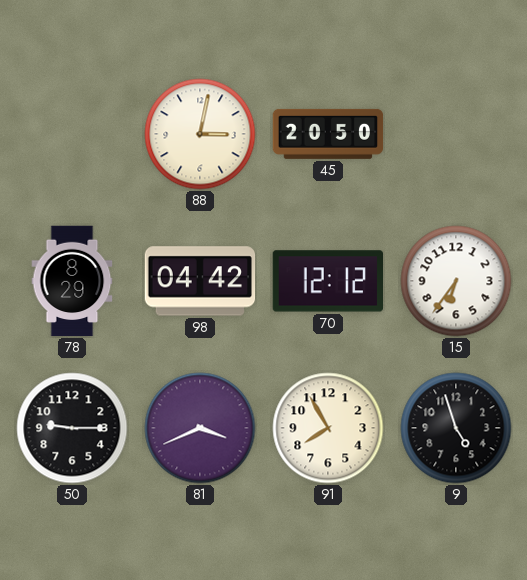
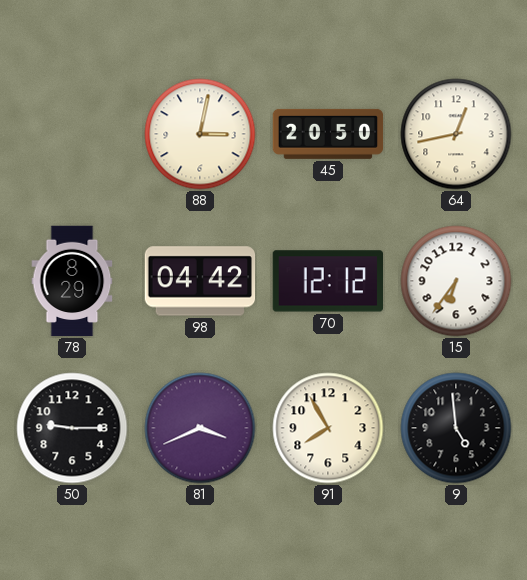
64: none -> 12:43 (456, 134)
9: 4:57 -> 4:59 (456, 428)
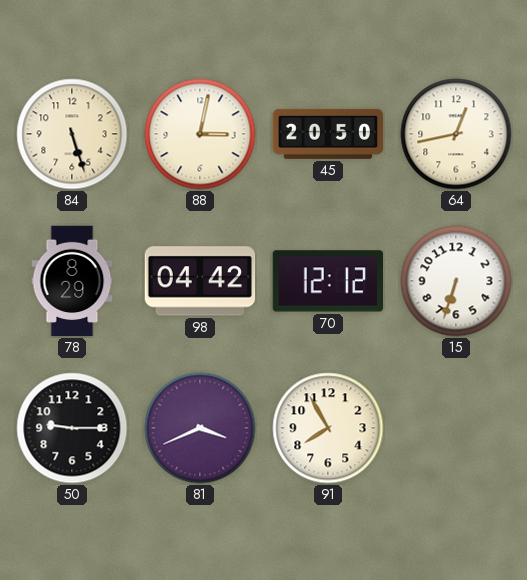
84: none -> 5:27 (72, 134)
15: 6:36 -> 6:33 (456, 281)
9: 4:59 -> none (456, 428)
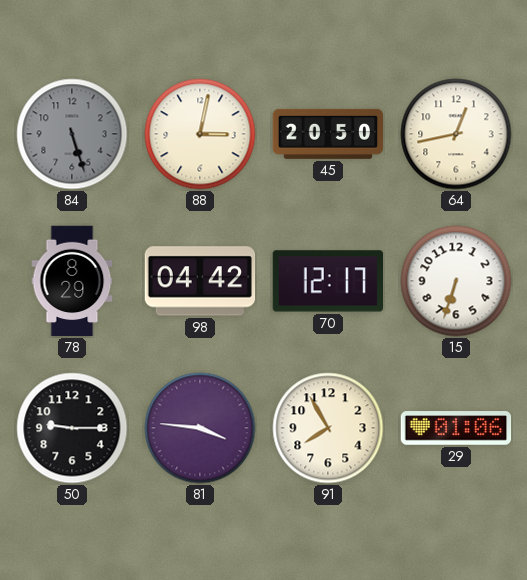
84 dial: cream -> grey (72, 134)
70: 12:12 -> 12:17 (327, 281)
81: 3:41 -> 3:46 (200, 428)
29: none -> 01:06 (456, 428)
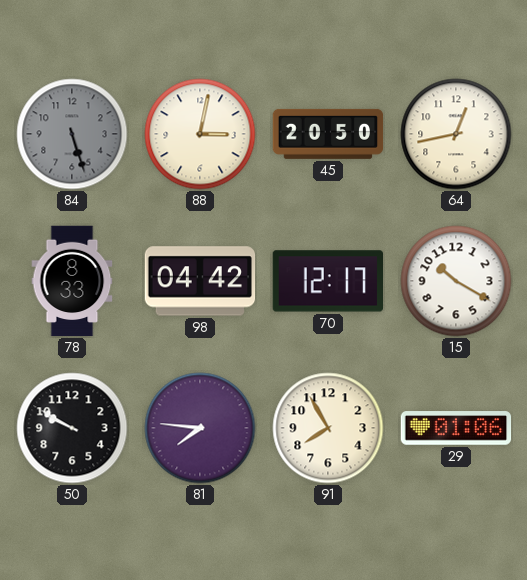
78: 8:29 -> 8:33 (72, 281)
15: 6:33 -> 10:20 (456, 281)
50: 9:15 -> 9:50 (72, 428)
81: 3:46 -> 7:46 (200, 428)
